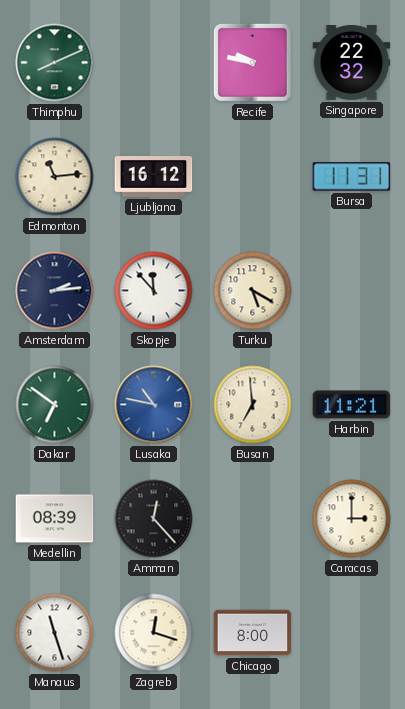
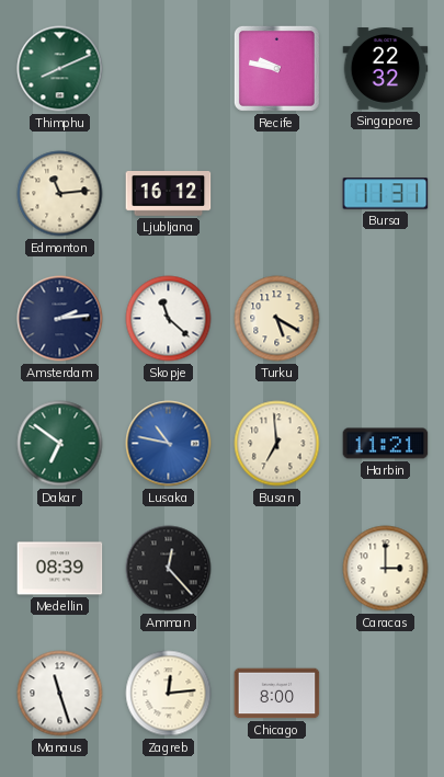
Skopje: 11:53 -> 11:22 (169, 319)
Zagreb: 12:18 -> 12:14 (169, 694)
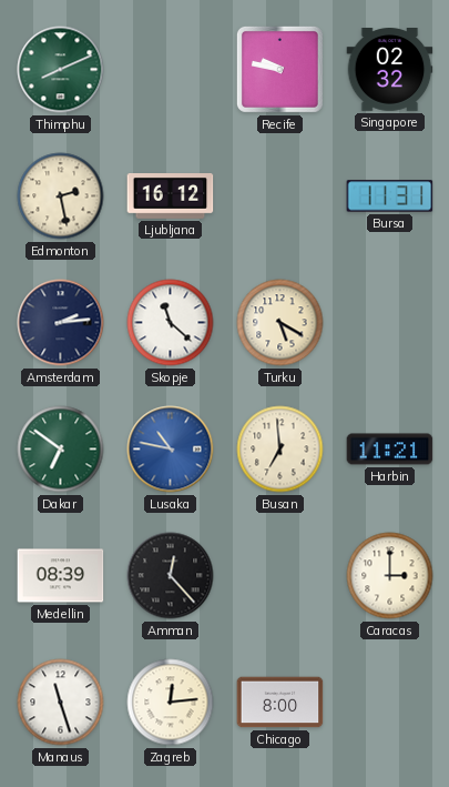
Singapore: 22:32 -> 02:32 (390, 70)
Edmonton: 11:14 -> 2:28 (61, 196)
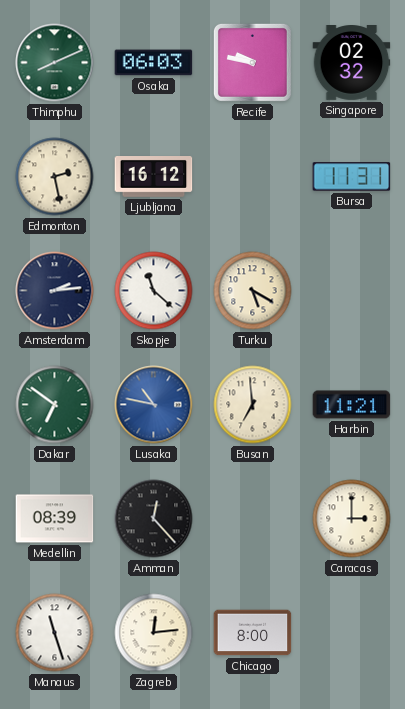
Osaka: none -> 06:03 (154, 63)
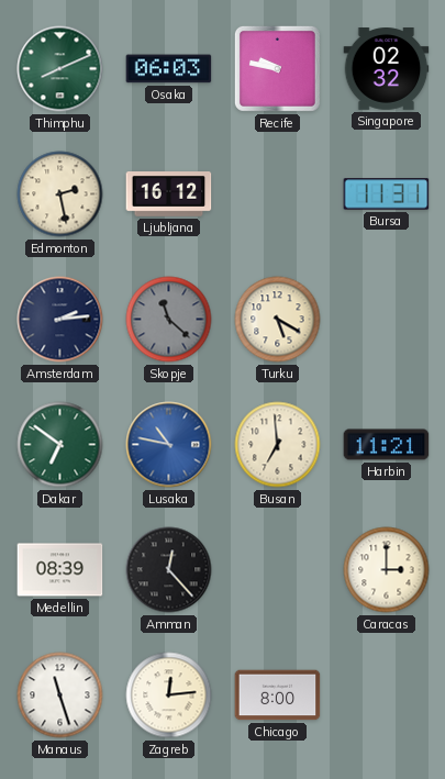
Skopje dial: white -> grey (169, 320)
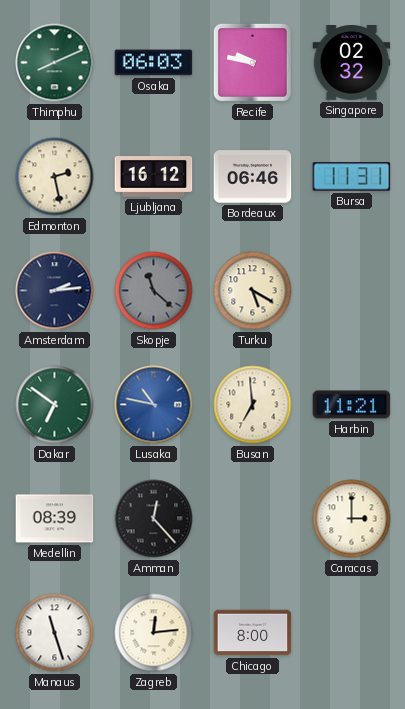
Bordeaux: none -> 06:46 (253, 177)
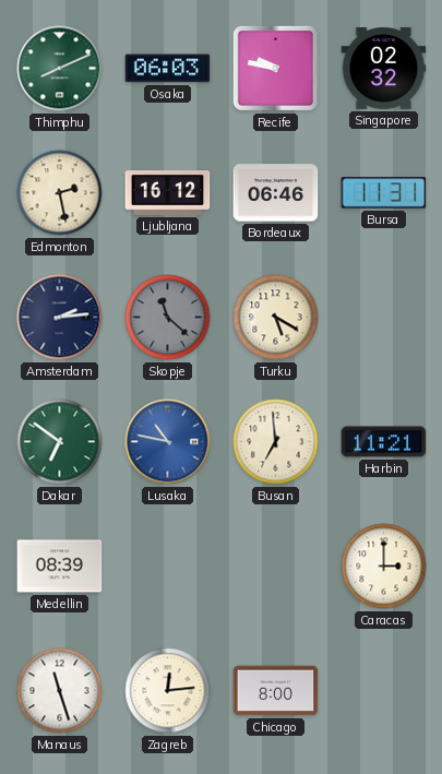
Amman: 12:23 -> none (154, 519)
